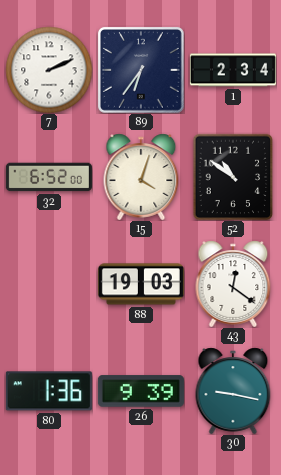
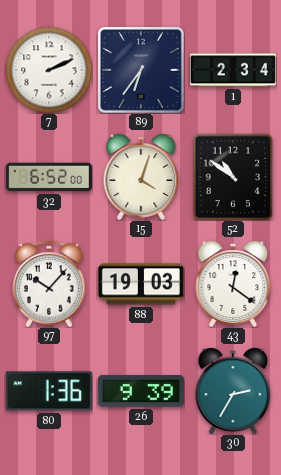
97: none -> 10:07 (49, 284)
30: 9:17 -> 2:35 (233, 391)
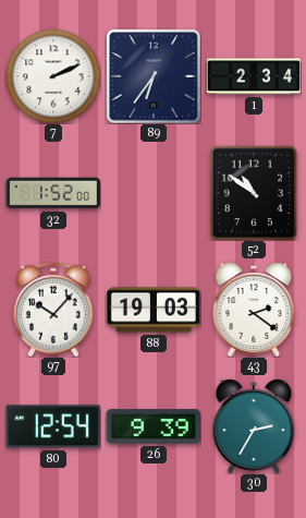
32: 6:52 -> 1:52 (53, 193)
15: 4:03 -> none (141, 177)
43: 12:21 -> 2:21 (254, 310)
80: 1:36 -> 12:54 (53, 426)
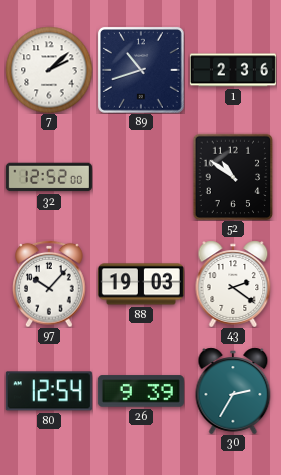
7: 2:11 -> 2:08 (49, 70)
89: 6:36 -> 10:42 (141, 70)
1: 2:34 -> 2:36 (233, 70)
32: 1:52 -> 12:52 (49, 177)
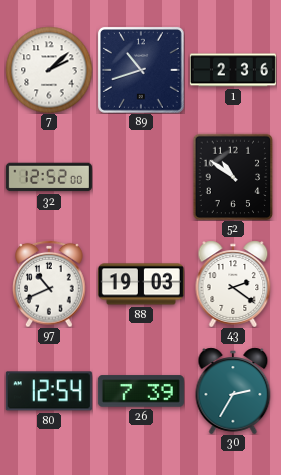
97: 10:07 -> 10:41 (49, 284)
26: 9:39 -> 7:39 (141, 391)
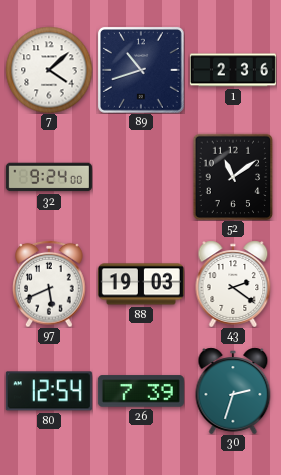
7: 2:08 -> 4:08 (49, 70)
32: 12:52 -> 9:24 (49, 177)
52: 10:51 -> 11:09 (233, 177)
97: 10:41 -> 5:41 (49, 284)
30: 2:35 -> 2:33 (233, 391)
